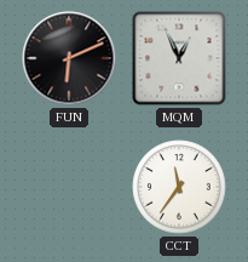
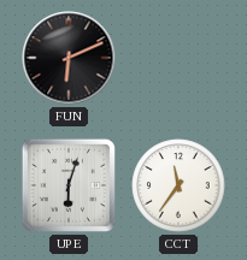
MQM: 12:56 -> none (179, 58)
UPE: none -> 6:03 (69, 185)
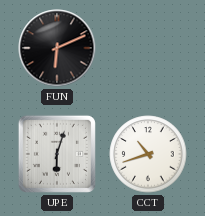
CCT: 11:36 -> 10:42 (148, 154)
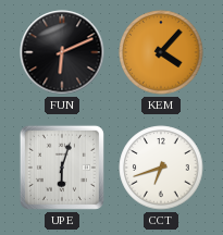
KEM: none -> 4:07 (161, 52)
CCT: 10:42 -> 6:42 (161, 168)
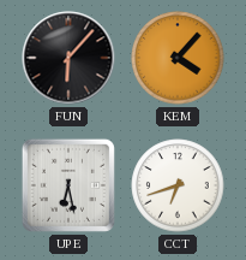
FUN: 6:11 -> 6:07 (68, 58)
UPE: 6:03 -> 6:28 (68, 185)
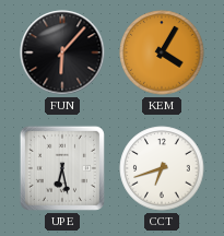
KEM: 4:07 -> 4:05 (162, 52)
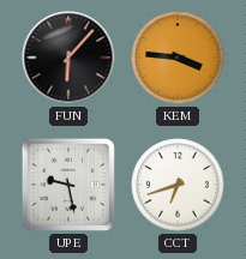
KEM: 4:05 -> 3:46 (178, 58)
UPE: 6:28 -> 9:28 (68, 185)
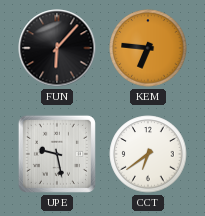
KEM: 3:46 -> 6:46 (148, 48)
CCT: 6:42 -> 6:39 (148, 154)
